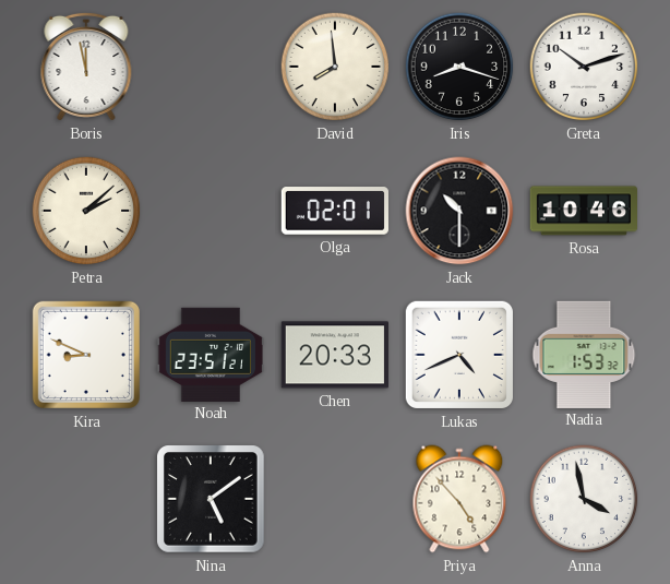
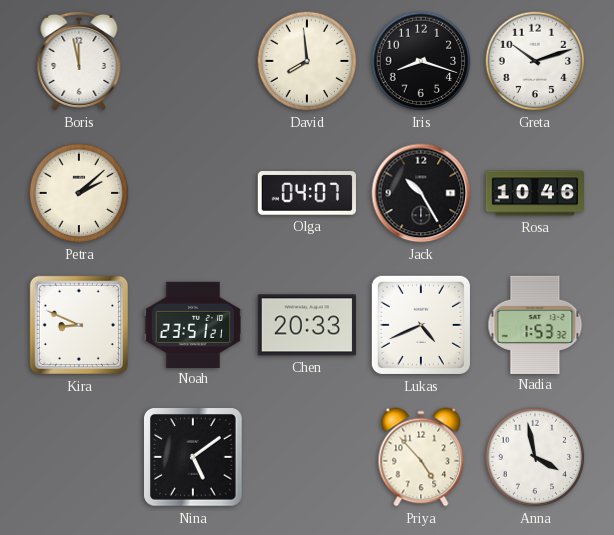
Olga: 02:01 -> 04:07 (306, 193)
Jack: 10:30 -> 10:25 (421, 193)
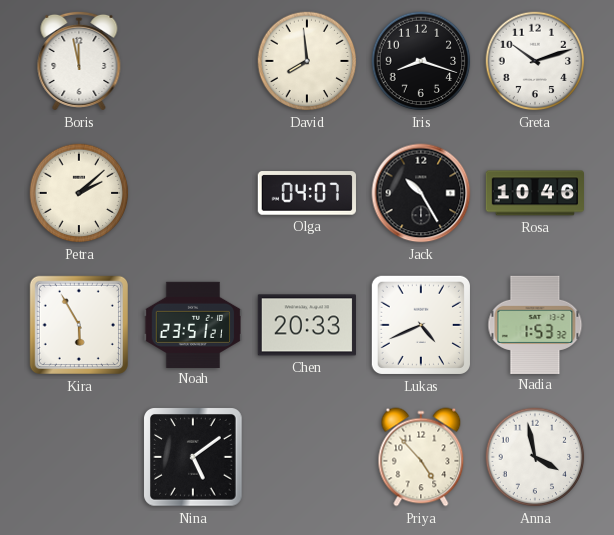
Kira: 8:49 -> 5:55 (79, 325)
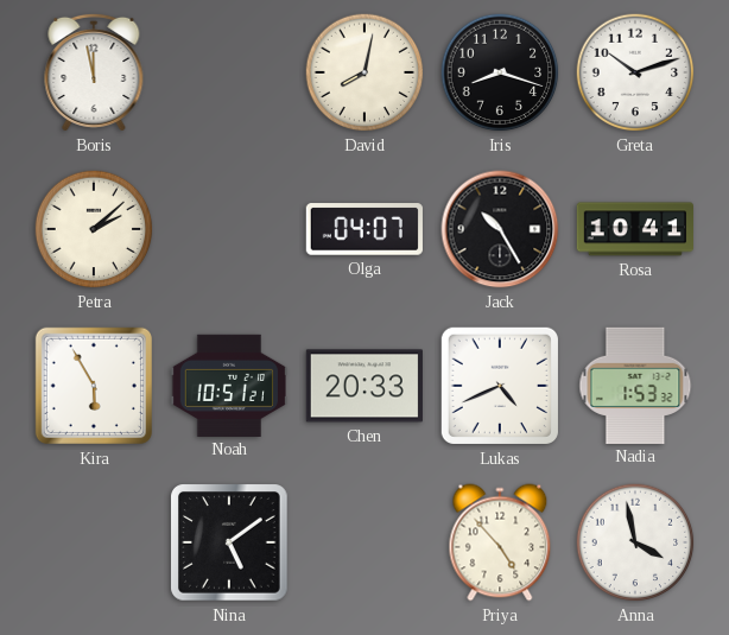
David: 7:59 -> 8:02 (364, 72)
Rosa: 10:46 -> 10:41 (634, 229)
Noah: 23:51 -> 10:51 (228, 385)
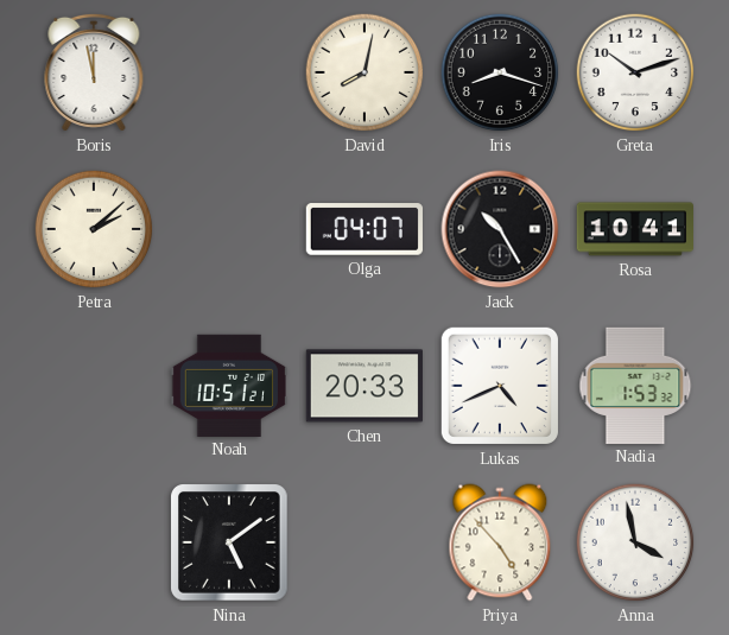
Kira: 5:55 -> none (94, 386)
